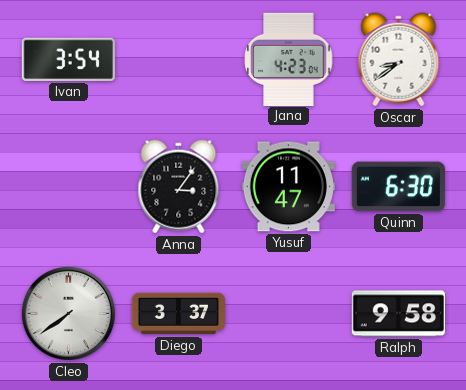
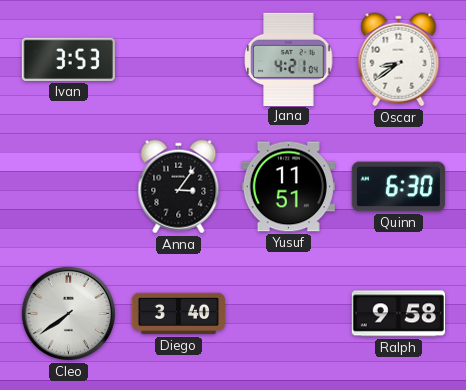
Ivan: 3:54 -> 3:53 (68, 59)
Jana: 4:23 -> 4:21 (289, 59)
Yusuf: 11:47 -> 11:51 (288, 187)
Diego: 3:37 -> 3:40 (178, 314)
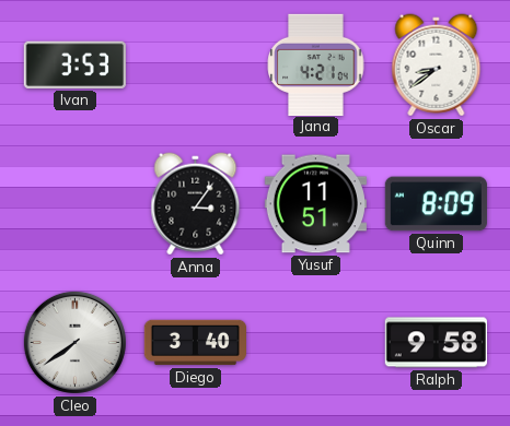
Quinn: 6:30 -> 8:09 (436, 204)
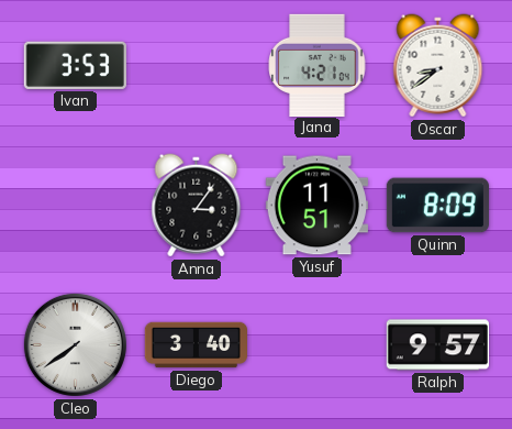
Ralph: 9:58 -> 9:57 (437, 345)
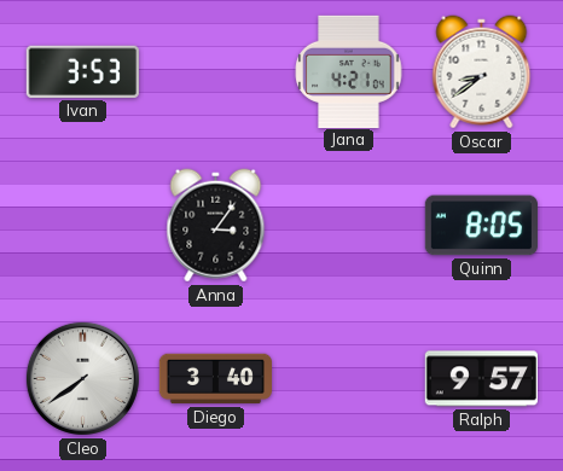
Yusuf: 11:51 -> none (316, 206)
Quinn: 8:09 -> 8:05 (481, 226)
